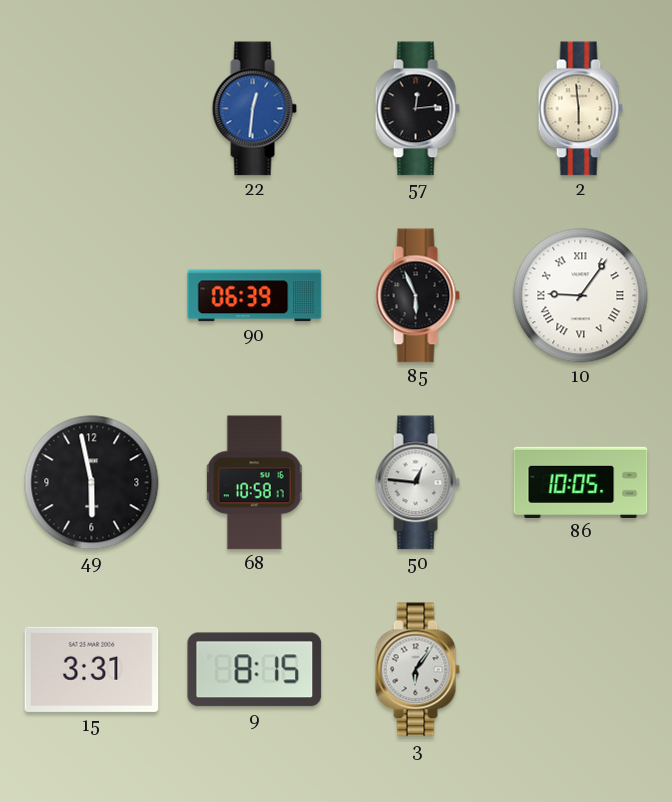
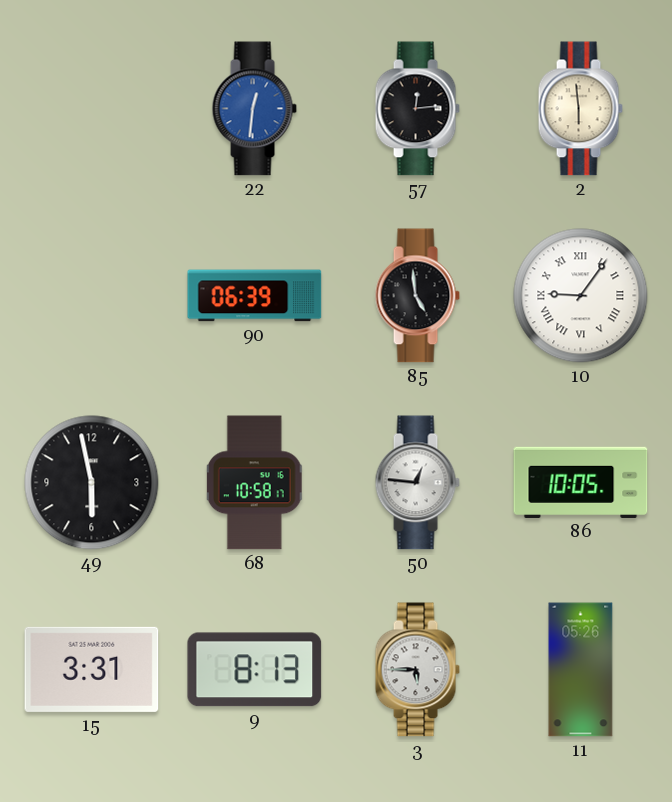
85: 5:56 -> 4:59 (417, 296)
9: 8:15 -> 8:13 (255, 670)
3: 6:06 -> 5:45 (417, 670)
11: none -> 05:26 (581, 670)
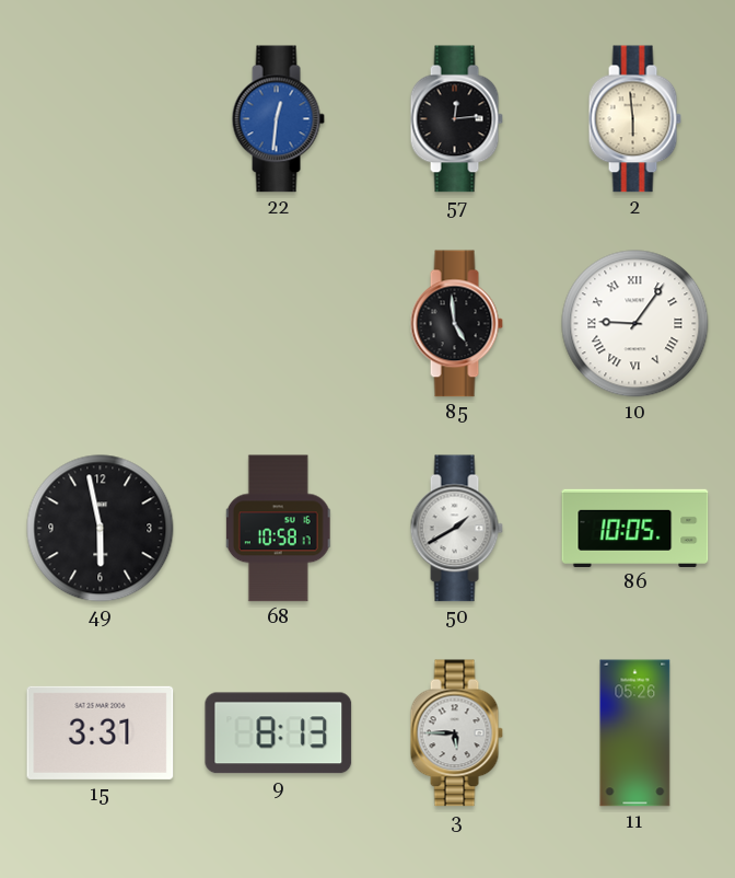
90: 06:39 -> none (255, 296)
50: 12:46 -> 1:40 (456, 529)
